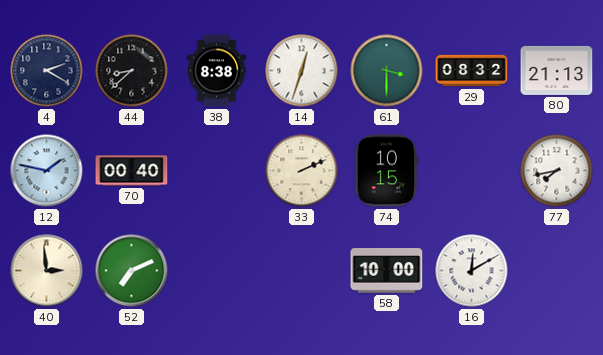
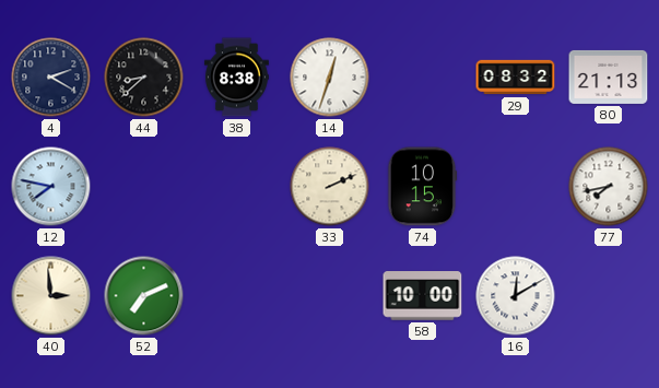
61: 3:30 -> none (387, 71)
12: 1:47 -> 7:47 (51, 187)
70: 00:40 -> none (132, 171)
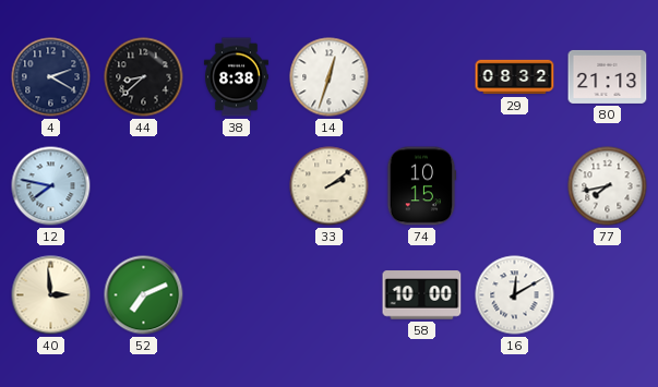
33: 2:11 -> 2:09 (330, 186)
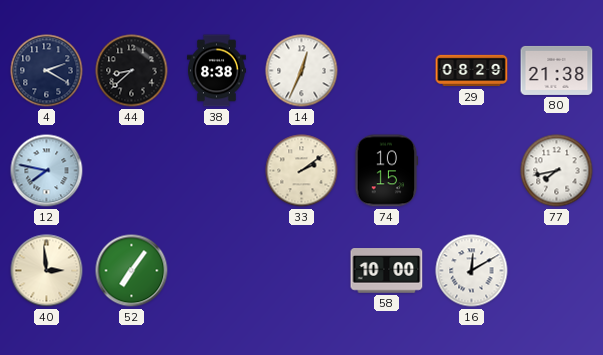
14: 12:33 -> 12:34 (302, 71)
29: 08:32 -> 08:29 (472, 71)
80: 21:13 -> 21:38 (557, 70)
52: 7:11 -> 7:06 (132, 271)
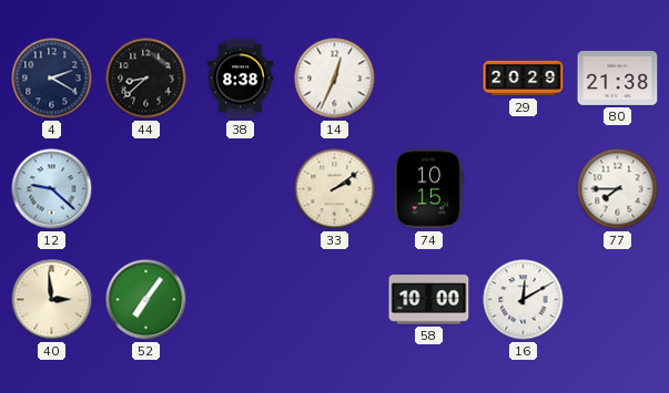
29: 08:29 -> 20:29 (524, 79)
12: 7:47 -> 9:22 (52, 189)
77: 7:43 -> 7:45 (618, 189)
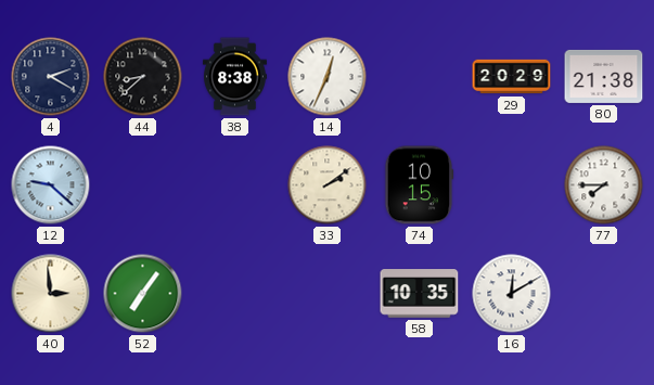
58: 10:00 -> 10:35 (420, 294)
